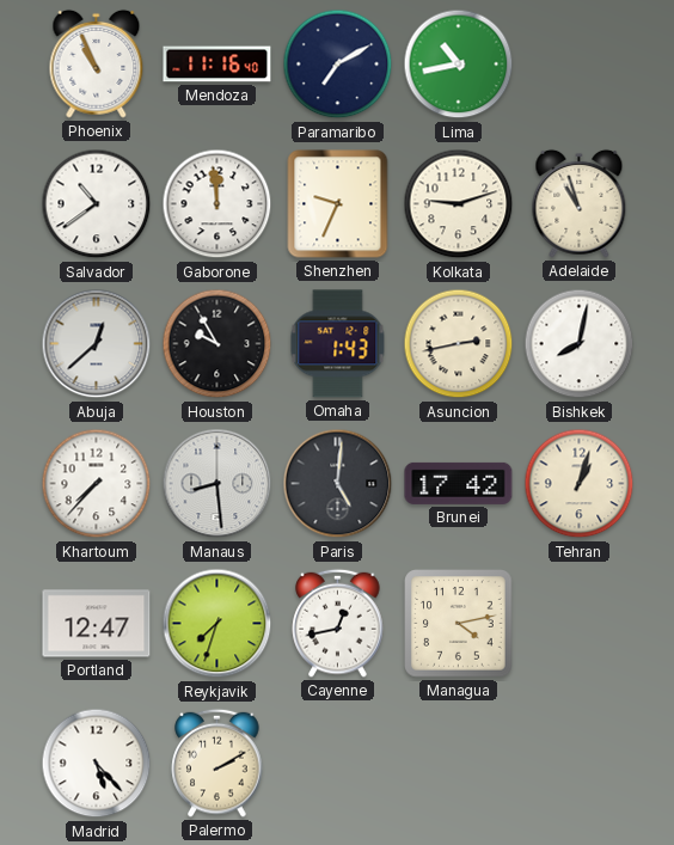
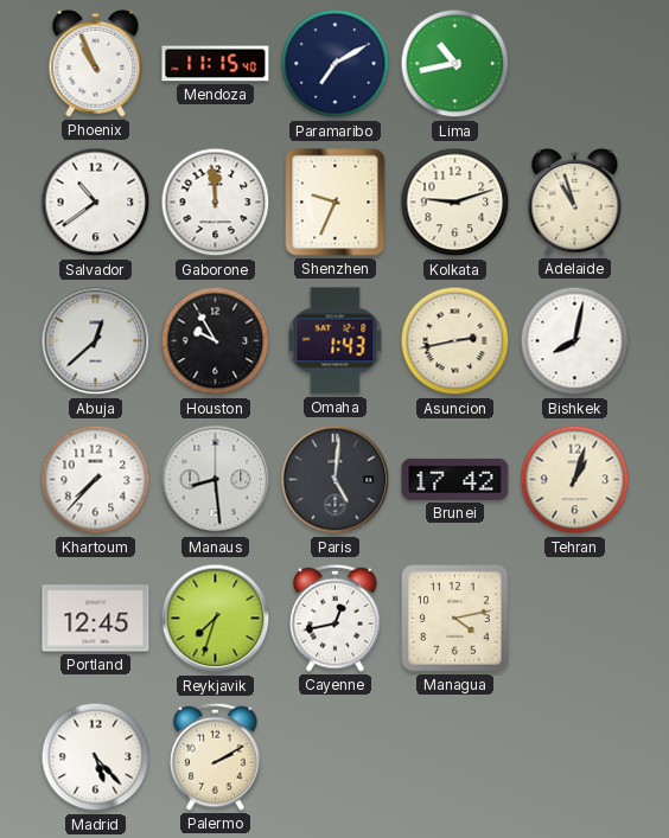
Mendoza: 11:16 -> 11:15 (216, 64)
Portland: 12:47 -> 12:45 (96, 619)
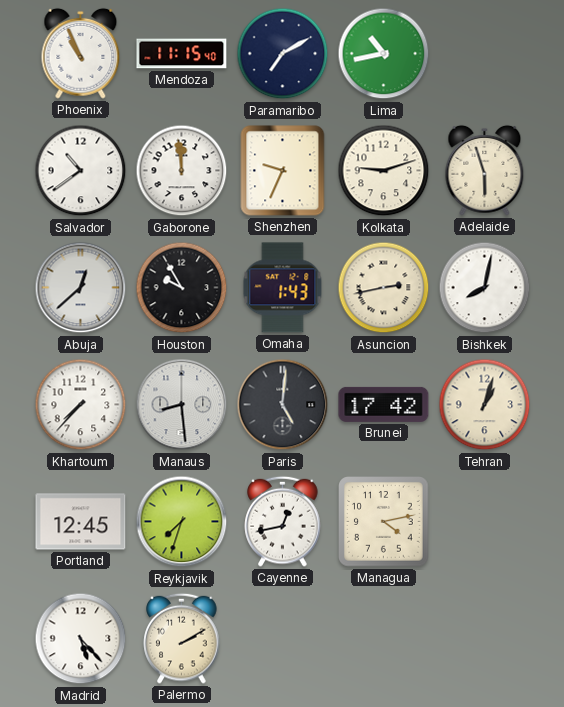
Adelaide: 10:57 -> 5:57 (485, 170)
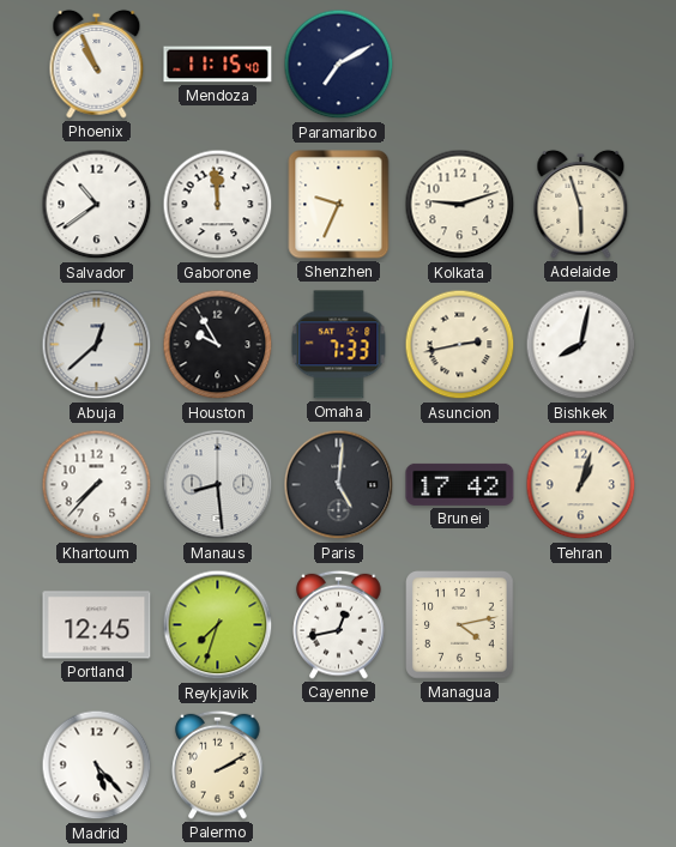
Lima: 10:43 -> none (384, 54)
Omaha: 1:43 -> 7:33 (339, 345)
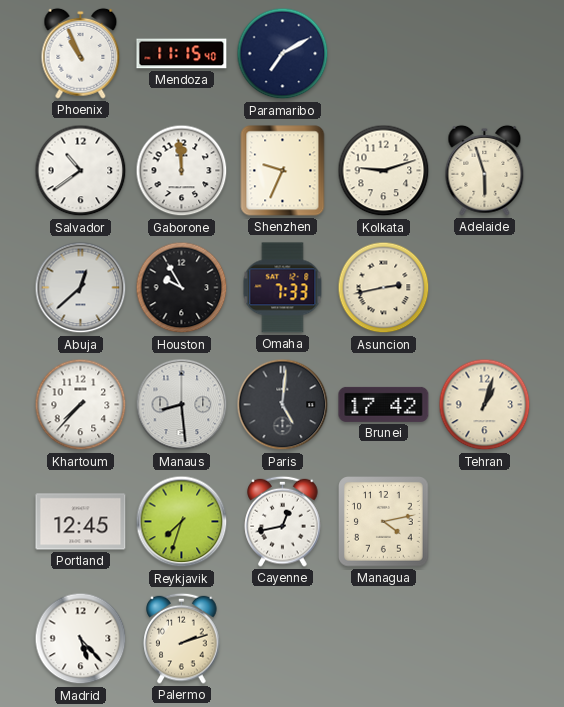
Bishkek: 8:02 -> none (581, 345)
Palermo: 2:10 -> 2:12 (182, 638)
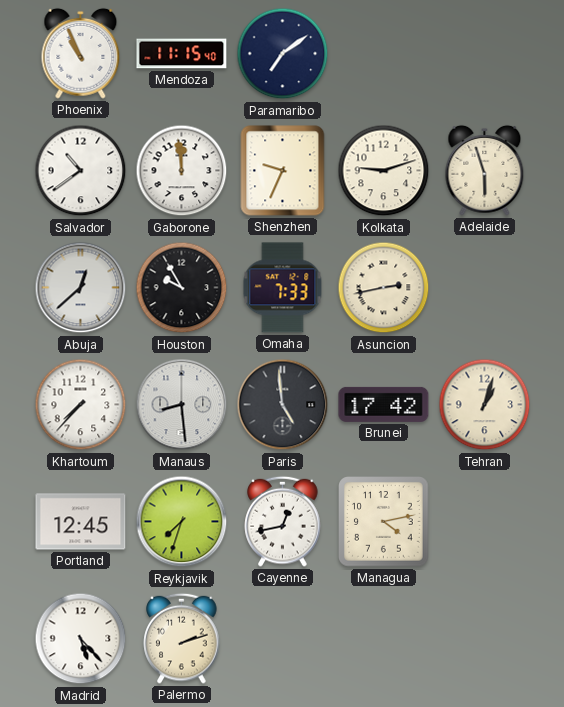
Paramaribo: 7:10 -> 7:09 (283, 54)
Paris: 5:01 -> 4:59 (283, 405)
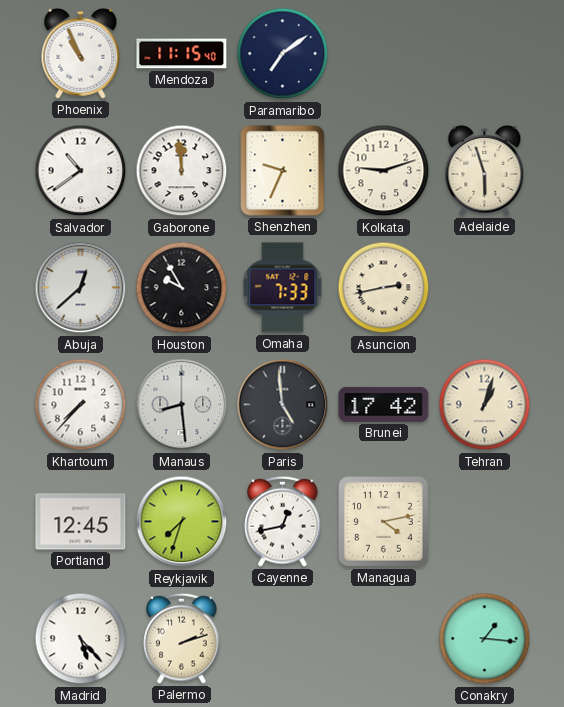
Conakry: none -> 1:16 (485, 639)
